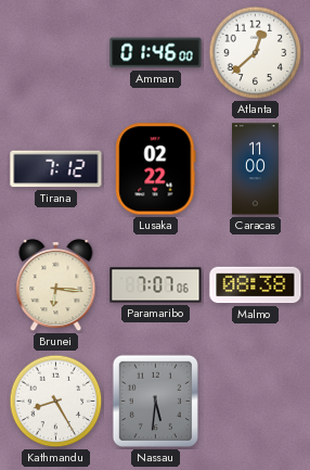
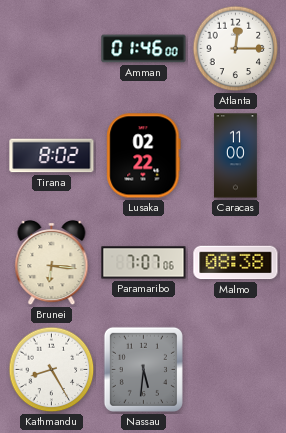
Atlanta: 12:38 -> 12:15 (236, 49)
Tirana: 7:12 -> 8:02 (52, 156)
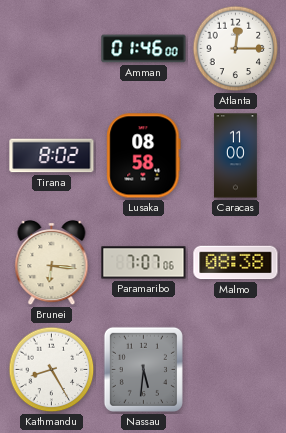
Lusaka: 02:22 -> 08:58 (144, 156)
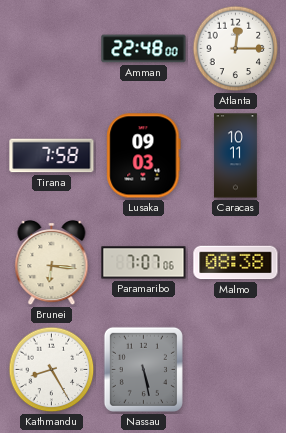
Amman: 01:46 -> 22:48 (144, 49)
Tirana: 8:02 -> 7:58 (52, 156)
Lusaka: 08:58 -> 09:03 (144, 156)
Caracas: 11:00 -> 10:11 (236, 156)
Nassau: 5:31 -> 5:28 (143, 369)
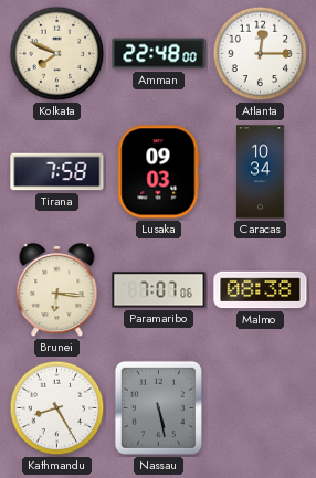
Kolkata: none -> 7:49 (57, 54)
Caracas: 10:11 -> 10:34 (261, 172)
